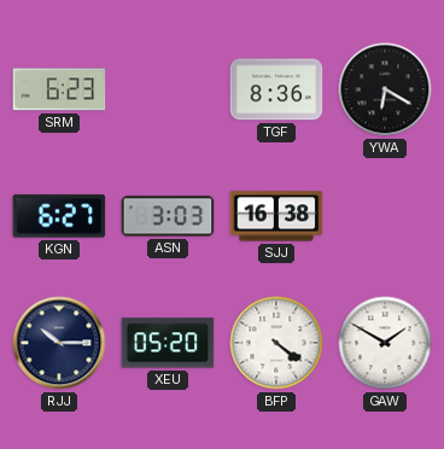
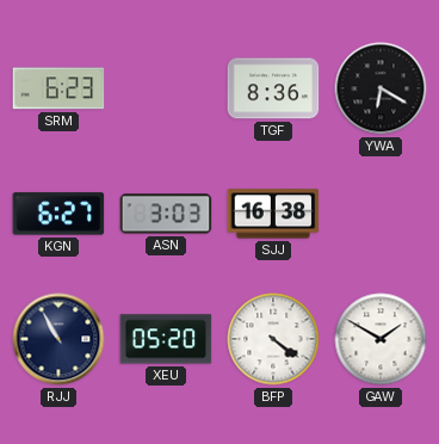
RJJ: 10:15 -> 10:55 (58, 339)
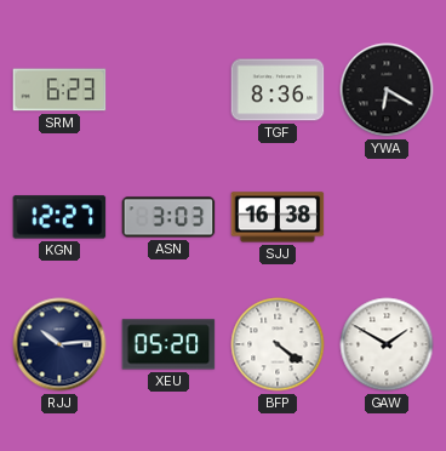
KGN: 6:27 -> 12:27 (59, 217)
RJJ: 10:55 -> 10:14 (59, 344)
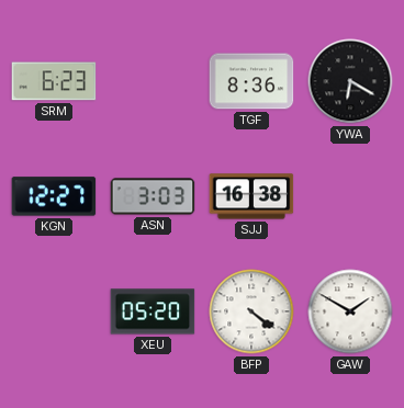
RJJ: 10:14 -> none (59, 344)
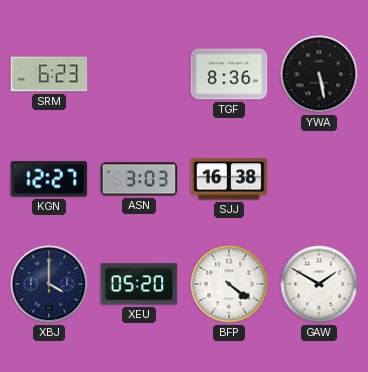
YWA: 6:20 -> 5:28 (319, 74)
XBJ: none -> 4:00 (49, 284)
